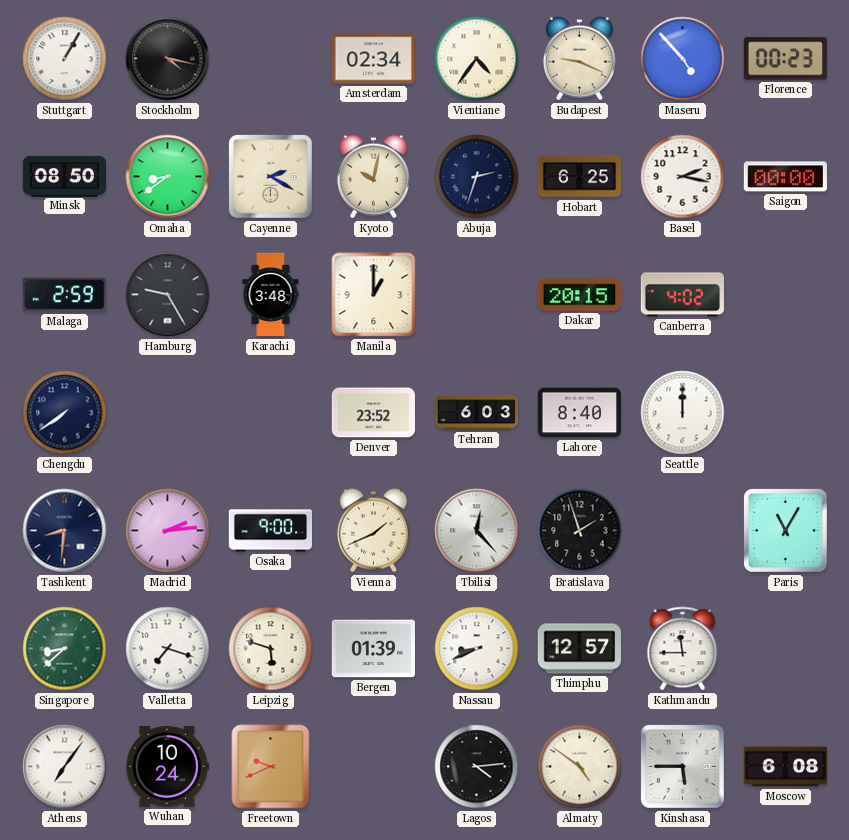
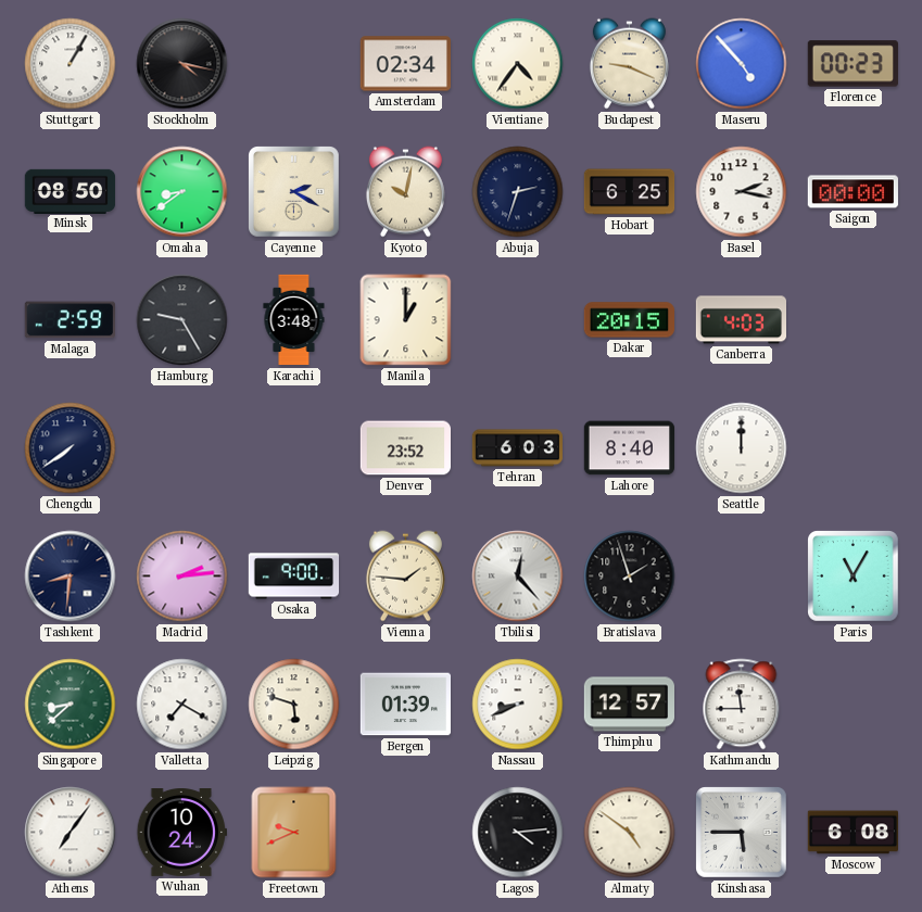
Canberra: 4:02 -> 4:03 (742, 320)
Vienna: 1:41 -> 1:46 (405, 577)
Valletta: 7:18 -> 7:20 (182, 705)
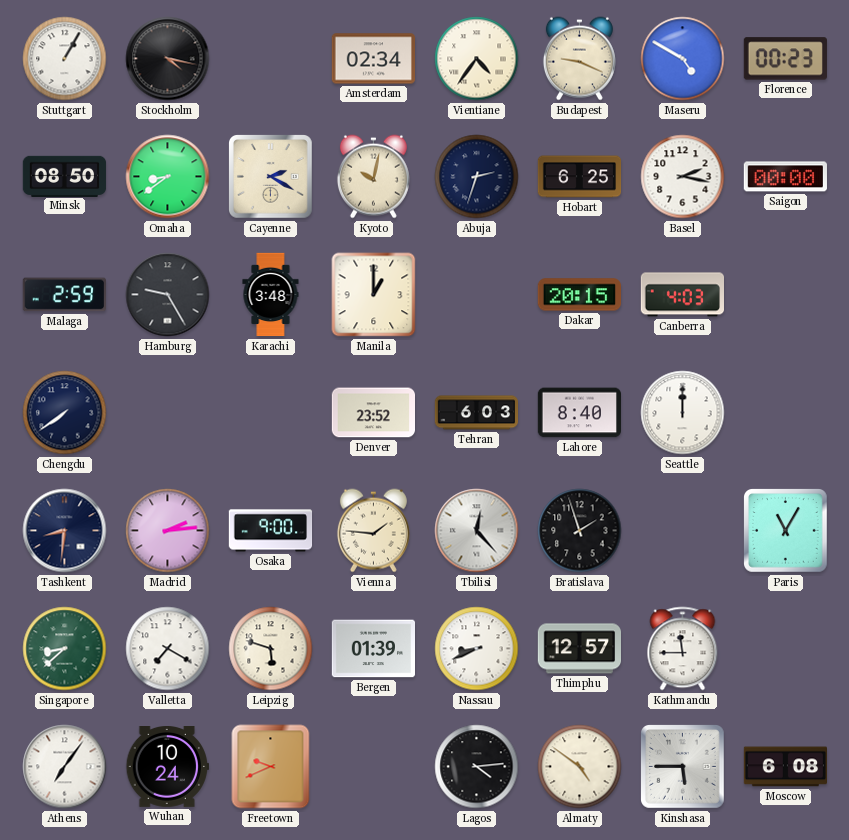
Maseru: 4:53 -> 4:50 (683, 59)
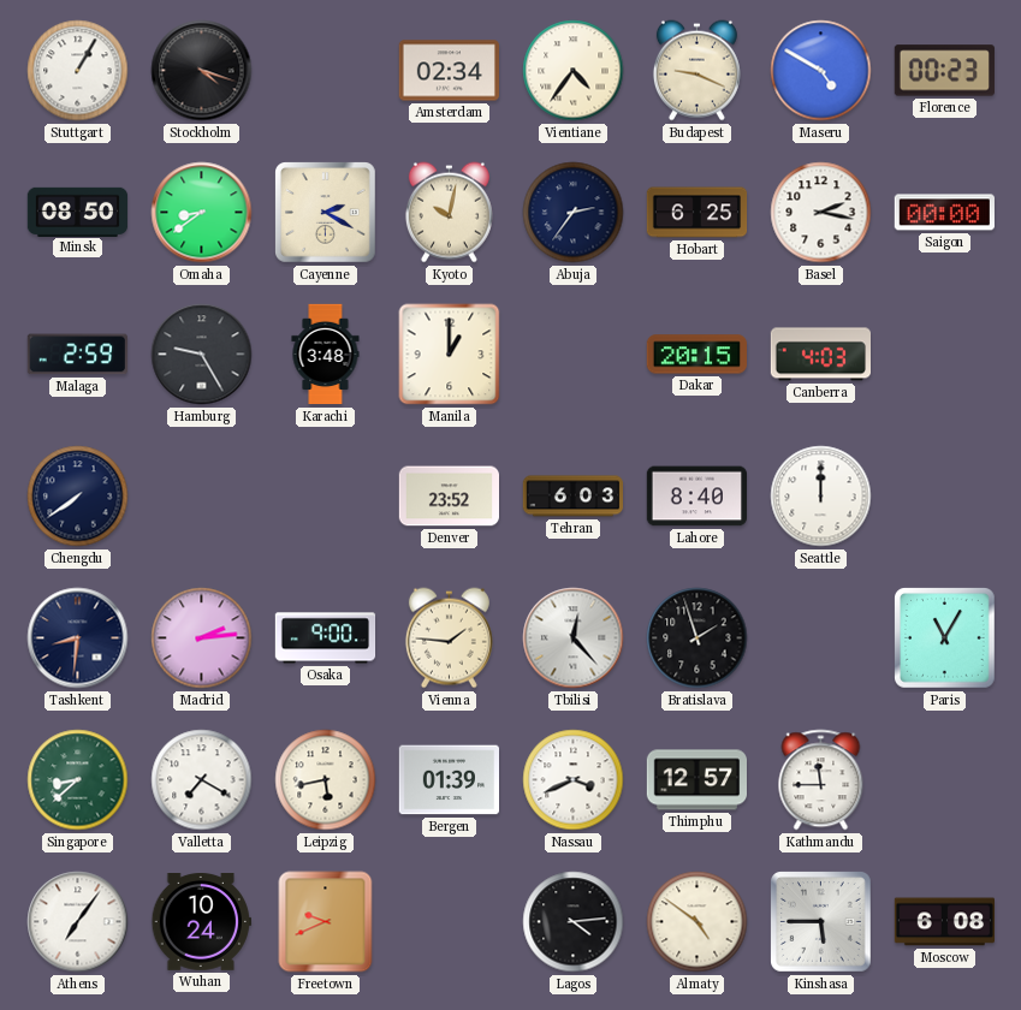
Stockholm: 4:17 -> 4:18 (202, 71)
Abuja: 2:33 -> 2:36 (574, 213)
Leipzig: 5:48 -> 5:43 (326, 780)
Nassau: 8:41 -> 3:41 (574, 780)
